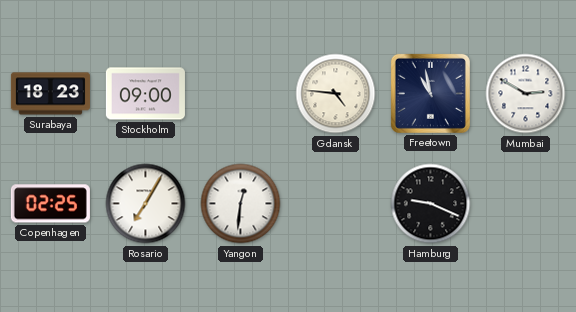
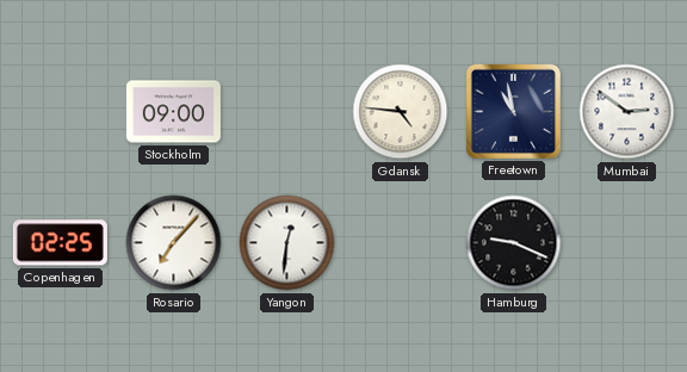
Surabaya: 18:23 -> none (50, 94)
Mumbai: 2:50 -> 2:51 (627, 112)
Rosario: 7:05 -> 7:07 (174, 243)
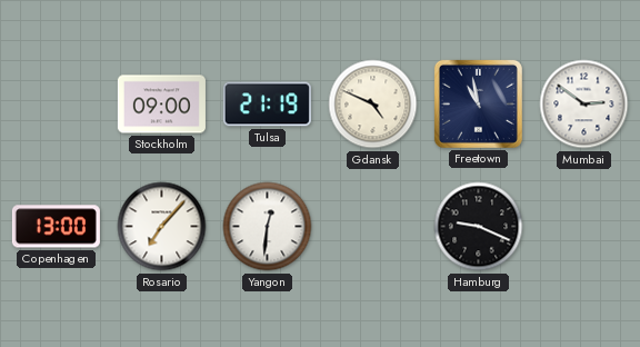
Tulsa: none -> 21:19 (267, 105)
Gdansk: 4:46 -> 4:49 (373, 105)
Copenhagen: 02:25 -> 13:00 (56, 227)
